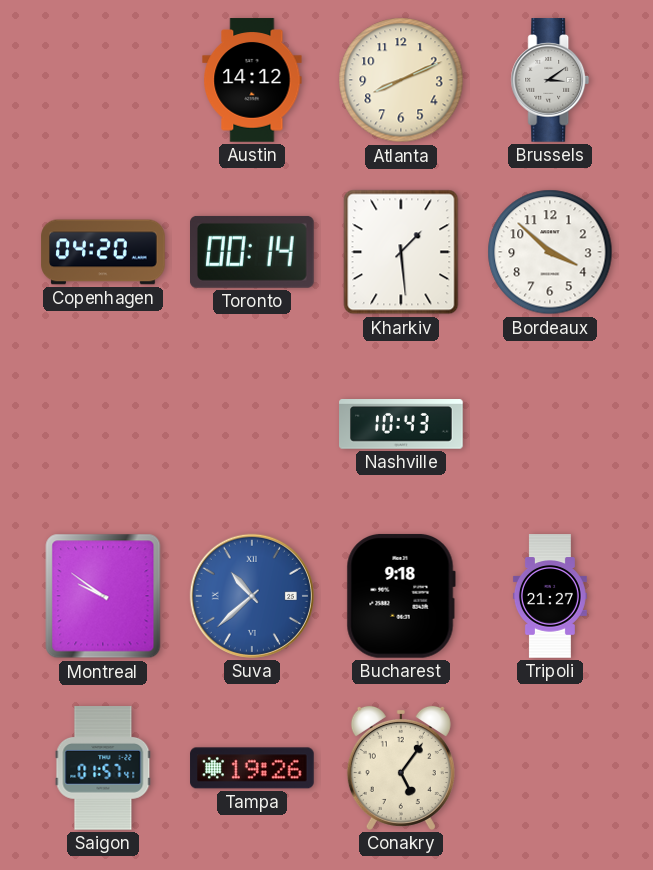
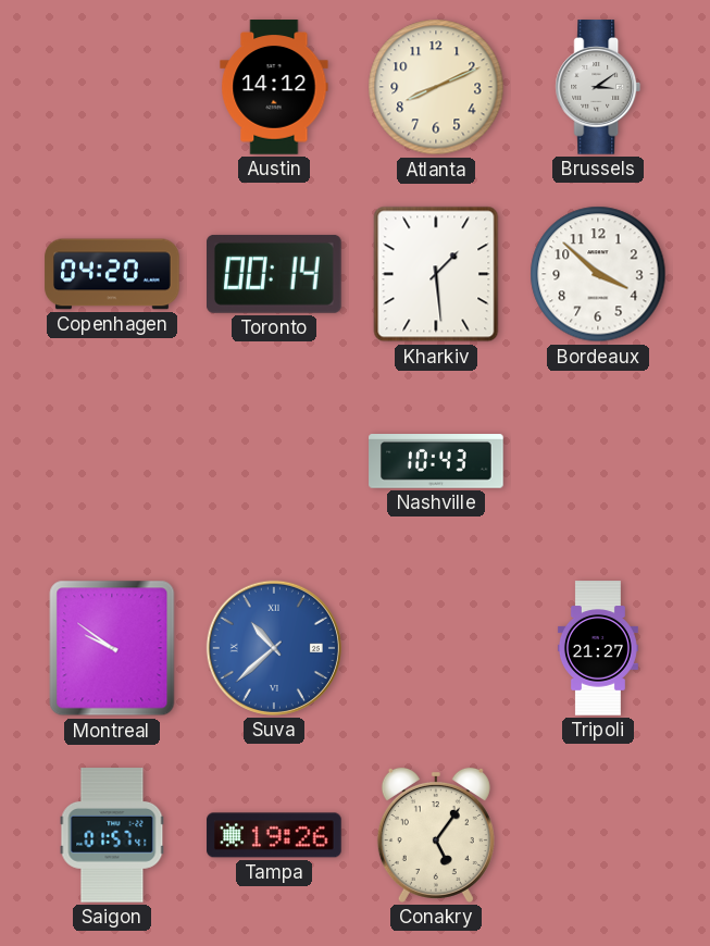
Bucharest: 9:18 -> none (401, 596)
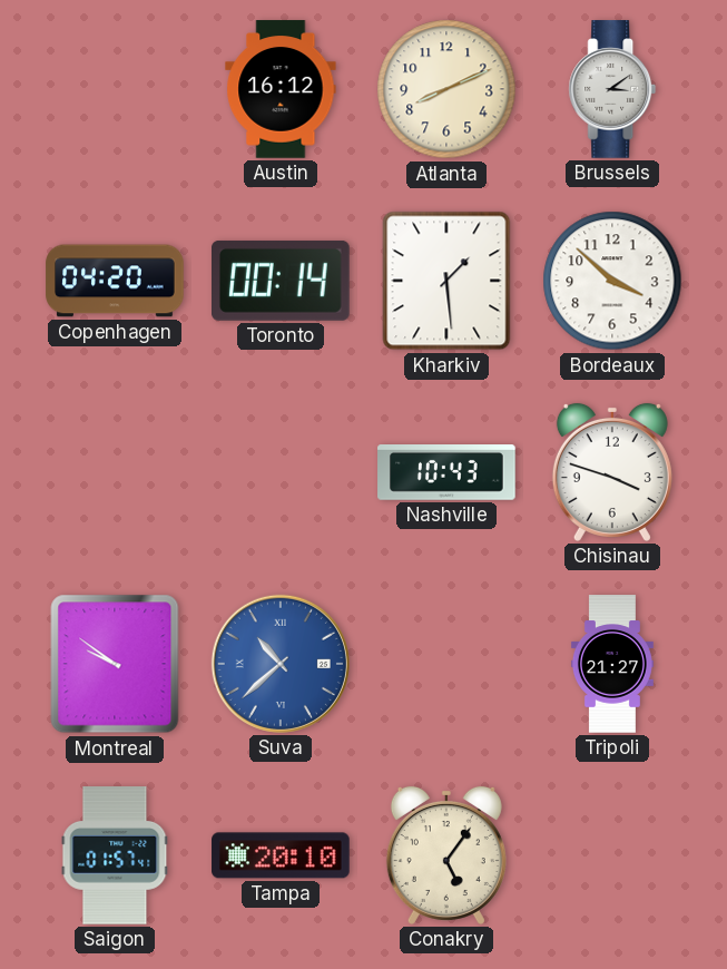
Austin: 14:12 -> 16:12 (281, 89)
Chisinau: none -> 3:48 (612, 472)
Tampa: 19:26 -> 20:10 (281, 855)
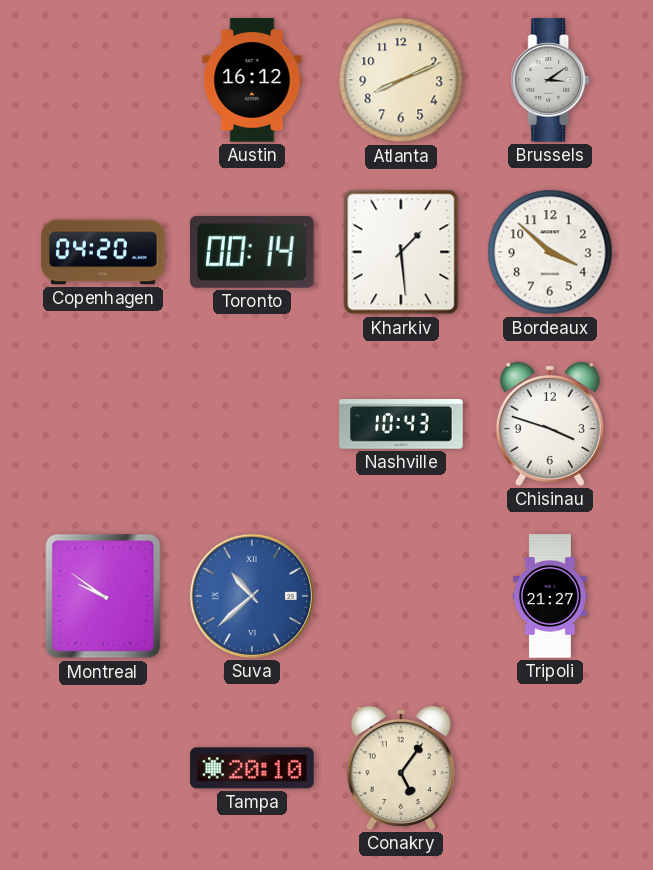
Saigon: 01:57 -> none (115, 855)
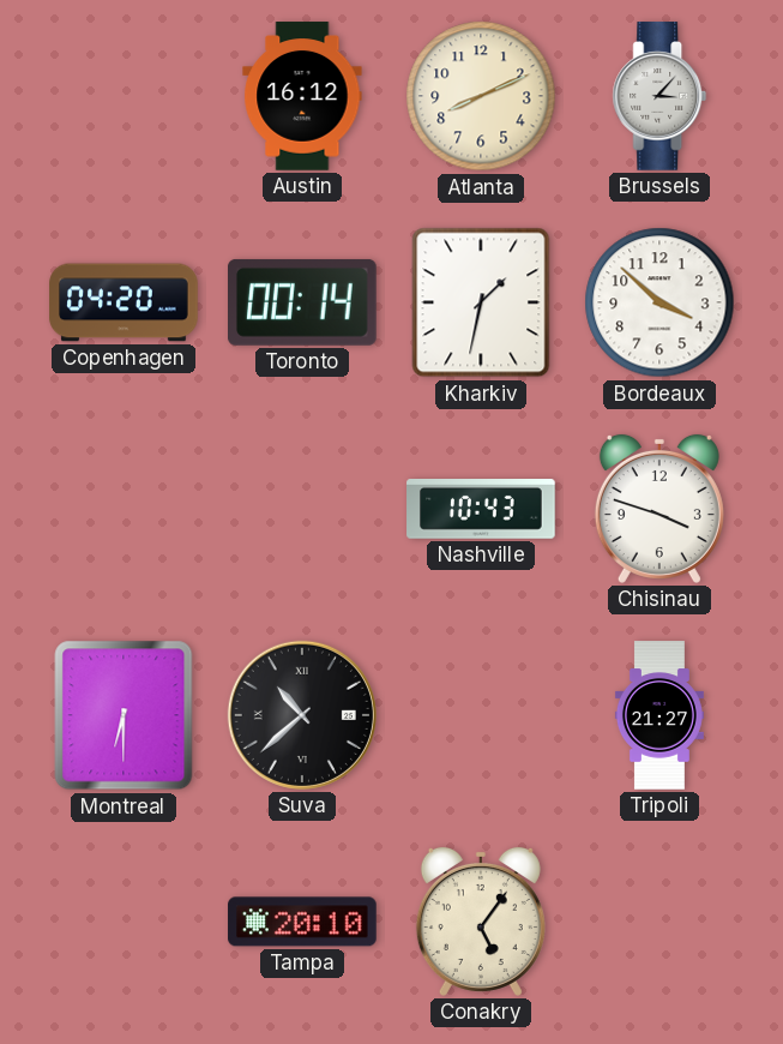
Brussels: 3:09 -> 3:07 (659, 96)
Kharkiv: 1:29 -> 1:32 (481, 302)
Montreal: 9:51 -> 6:30 (124, 715)
Suva dial: blue -> black (302, 715)
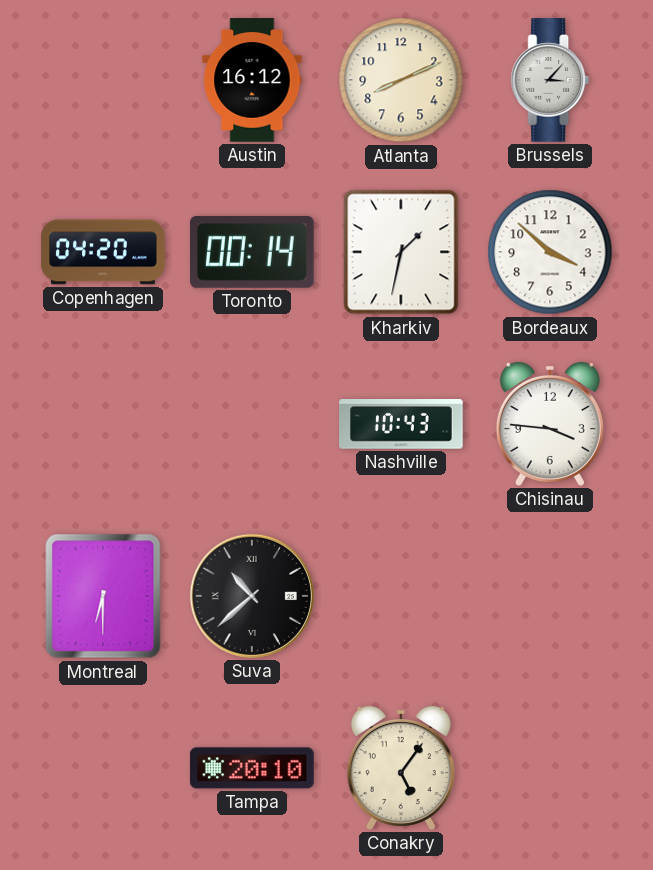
Chisinau: 3:48 -> 3:46 (550, 424)
Tripoli: 21:27 -> none (659, 715)
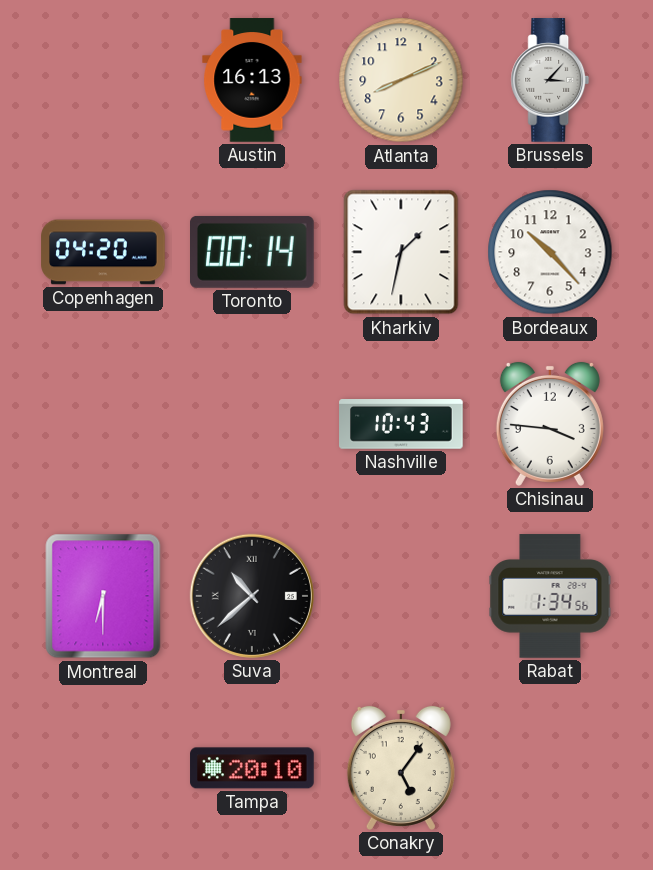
Austin: 16:12 -> 16:13 (252, 80)
Bordeaux: 3:52 -> 10:23 (550, 252)
Rabat: none -> 1:34 (550, 596)
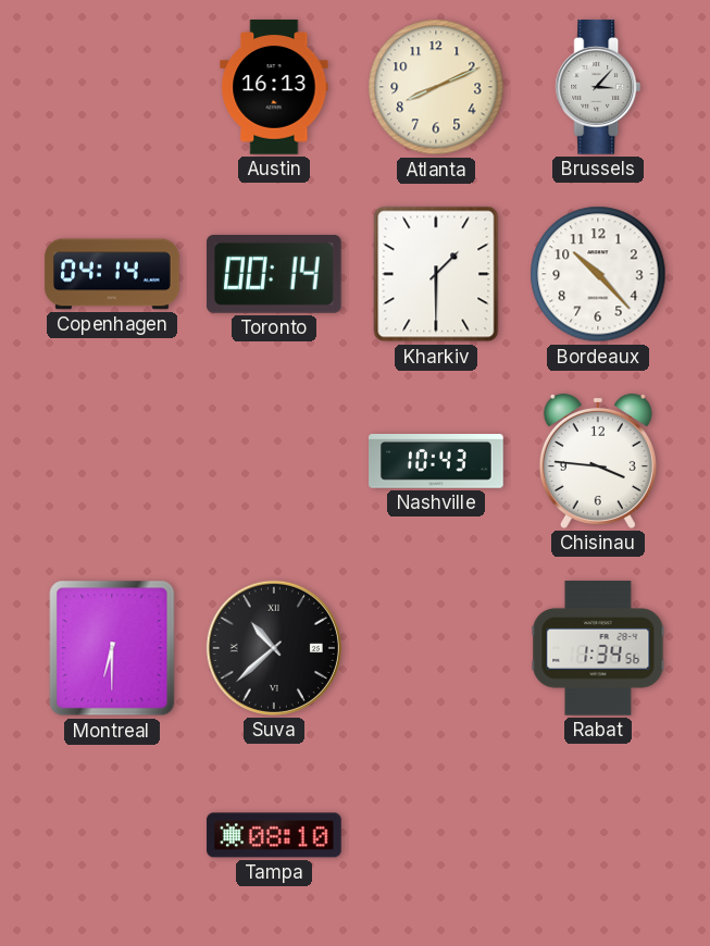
Copenhagen: 04:20 -> 04:14 (112, 274)
Kharkiv: 1:32 -> 1:30 (436, 274)
Tampa: 20:10 -> 08:10 (274, 835)
Conakry: 5:06 -> none (401, 768)
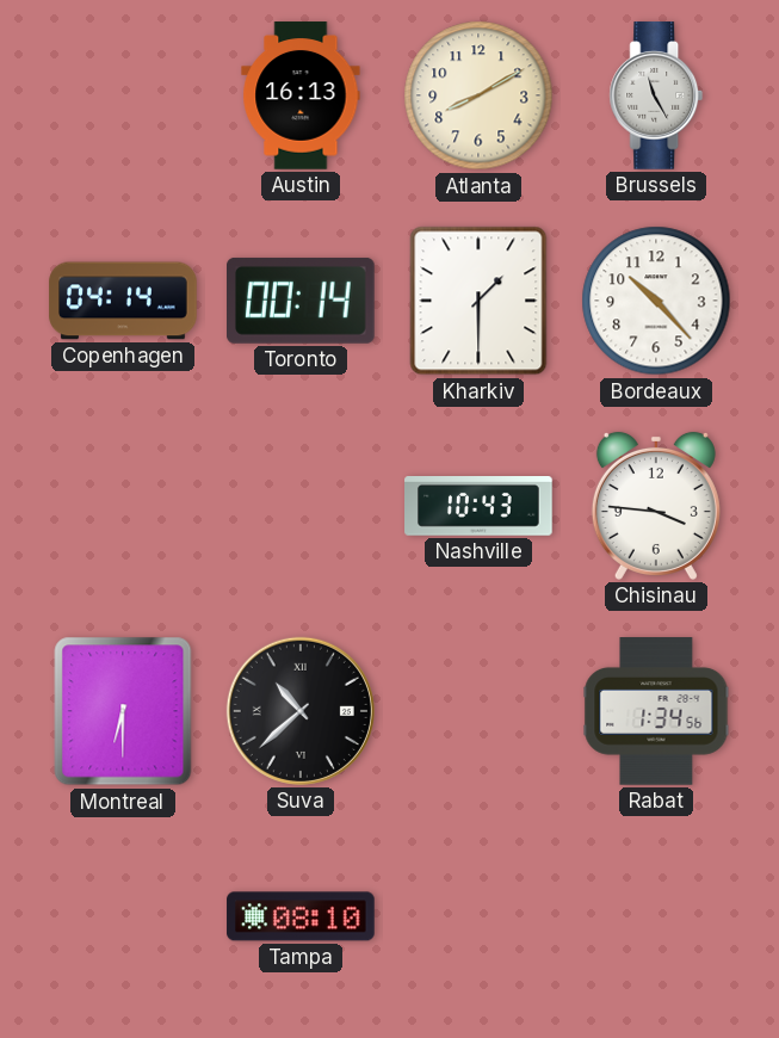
Atlanta: 8:11 -> 8:10 (478, 95)
Brussels: 3:07 -> 11:25 (656, 95)
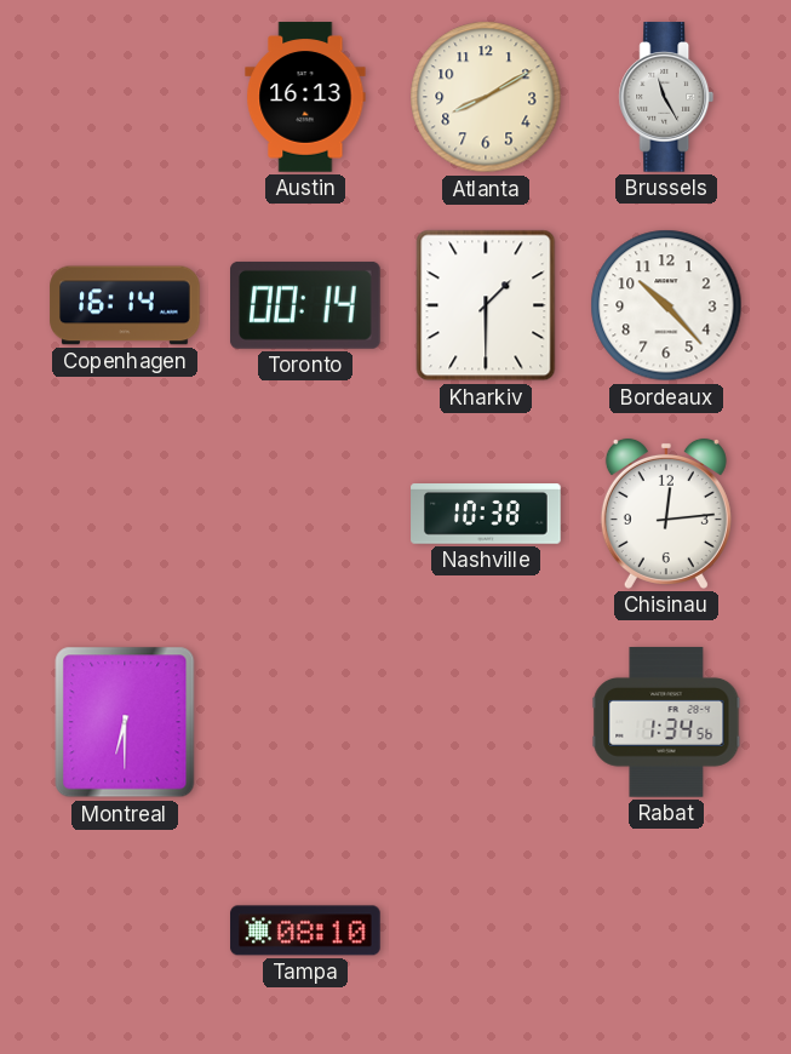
Copenhagen: 04:14 -> 16:14 (125, 305)
Nashville: 10:43 -> 10:38 (486, 515)
Chisinau: 3:46 -> 12:14 (666, 514)
Suva: 10:38 -> none (301, 711)
